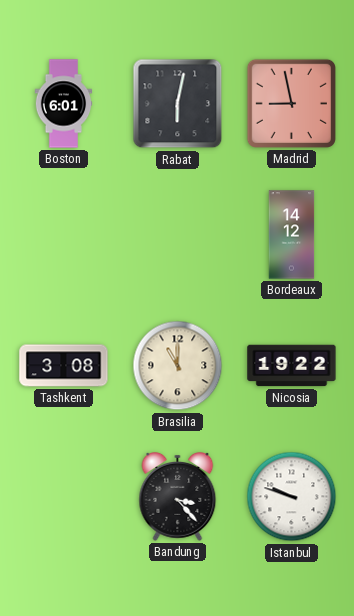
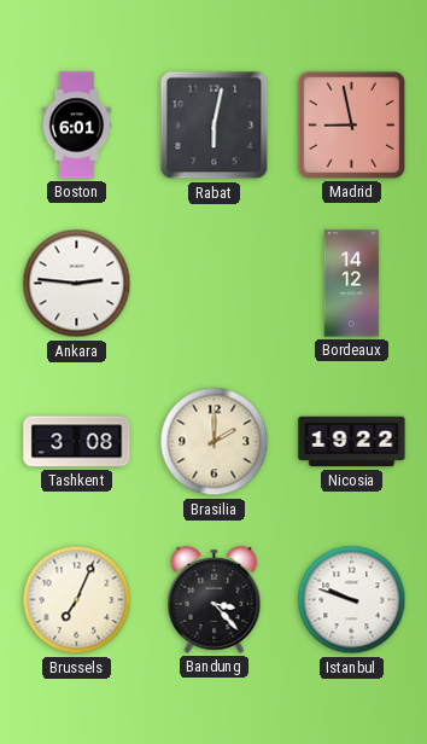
Ankara: none -> 2:46 (77, 284)
Brasilia: 11:00 -> 2:00 (215, 442)
Brussels: none -> 7:04 (77, 600)
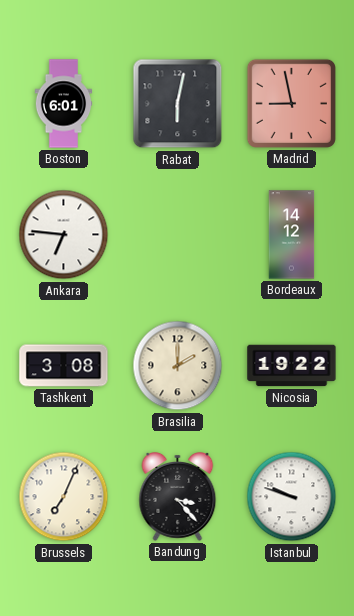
Ankara: 2:46 -> 6:46 (64, 235)
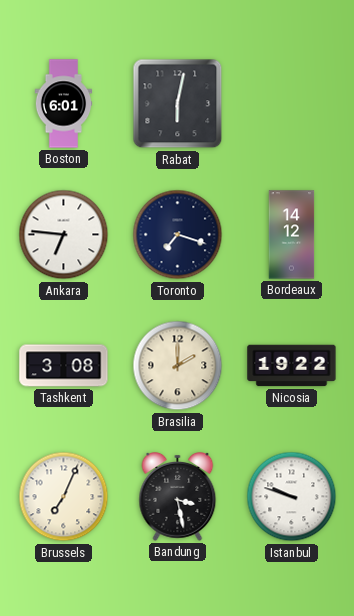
Madrid: 8:58 -> none (291, 103)
Toronto: none -> 7:18 (178, 235)
Bandung: 3:23 -> 3:28 (178, 497)
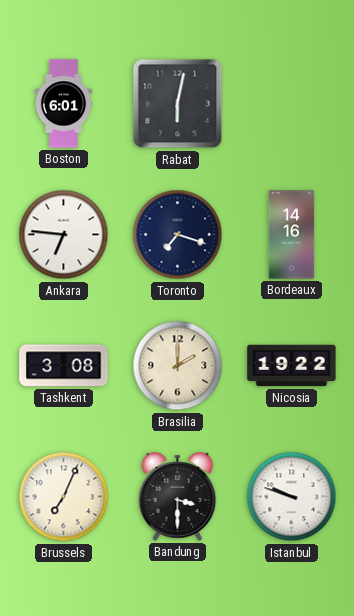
Bordeaux: 14:12 -> 14:16 (292, 235)
Bandung: 3:28 -> 3:30 (178, 497)
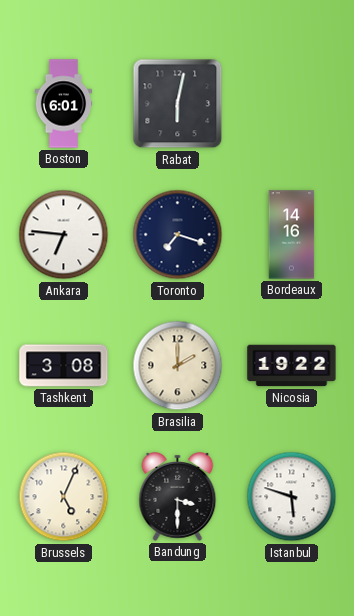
Brussels: 7:04 -> 5:04 (64, 497)
Istanbul: 9:48 -> 5:48 (292, 497)
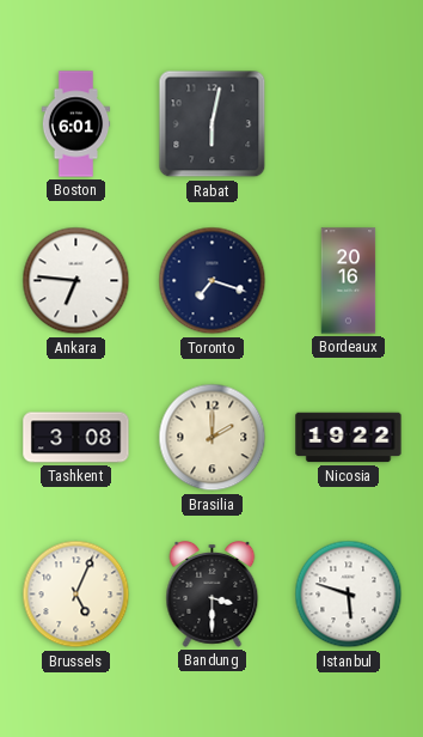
Bordeaux: 14:16 -> 20:16 (349, 281)
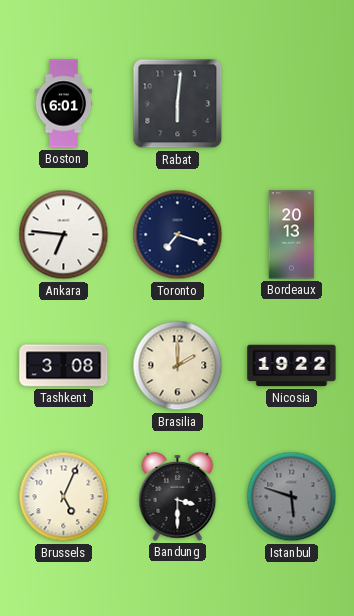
Rabat: 6:02 -> 6:01 (178, 104)
Bordeaux: 20:16 -> 20:13 (292, 235)
Istanbul dial: white -> grey (292, 497)
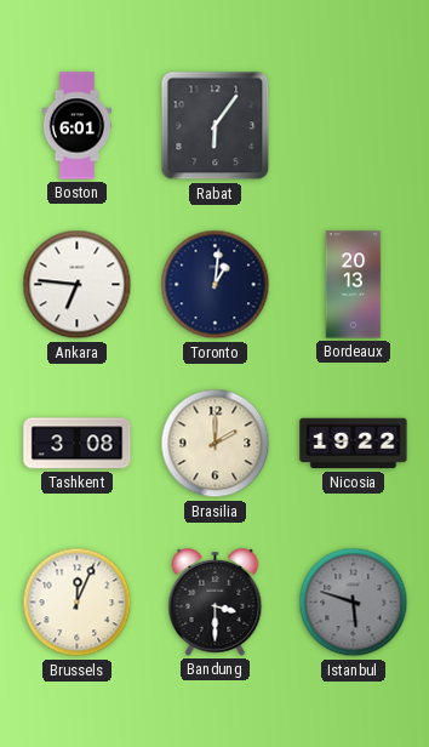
Rabat: 6:01 -> 6:06 (216, 126)
Toronto: 7:18 -> 1:01 (216, 285)
Brussels: 5:04 -> 12:04 (78, 603)
